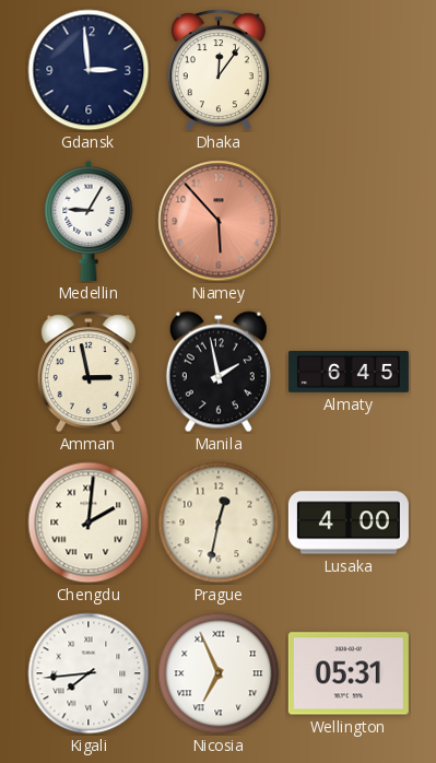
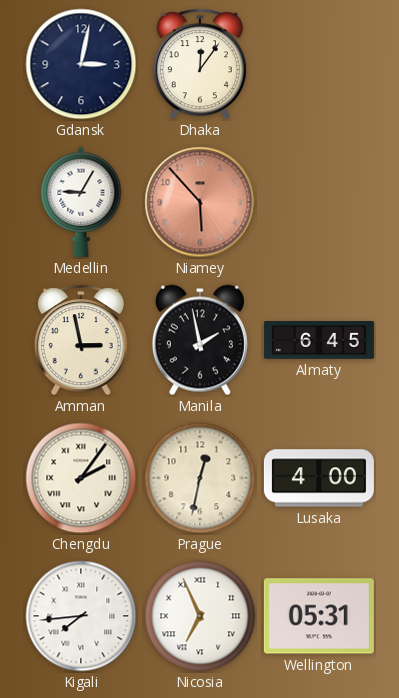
Gdansk: 2:59 -> 3:02 (81, 64)
Chengdu: 2:01 -> 2:06 (81, 478)
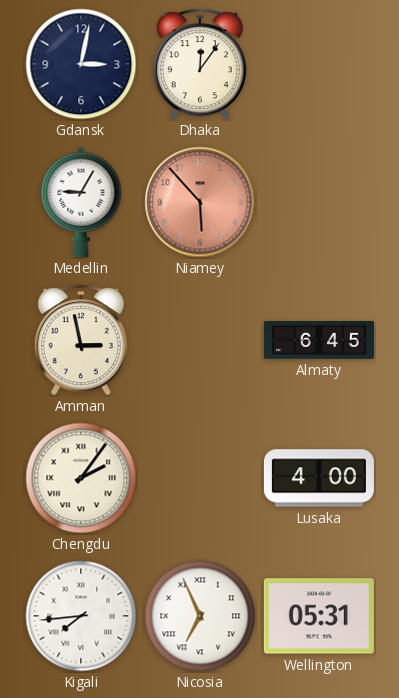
Manila: 1:58 -> none (200, 340)
Prague: 12:32 -> none (200, 478)
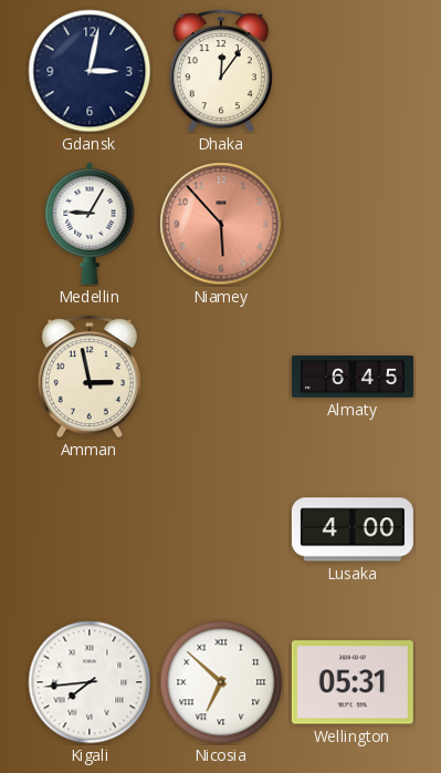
Chengdu: 2:06 -> none (81, 478)
Nicosia: 6:56 -> 6:52 (221, 682)
